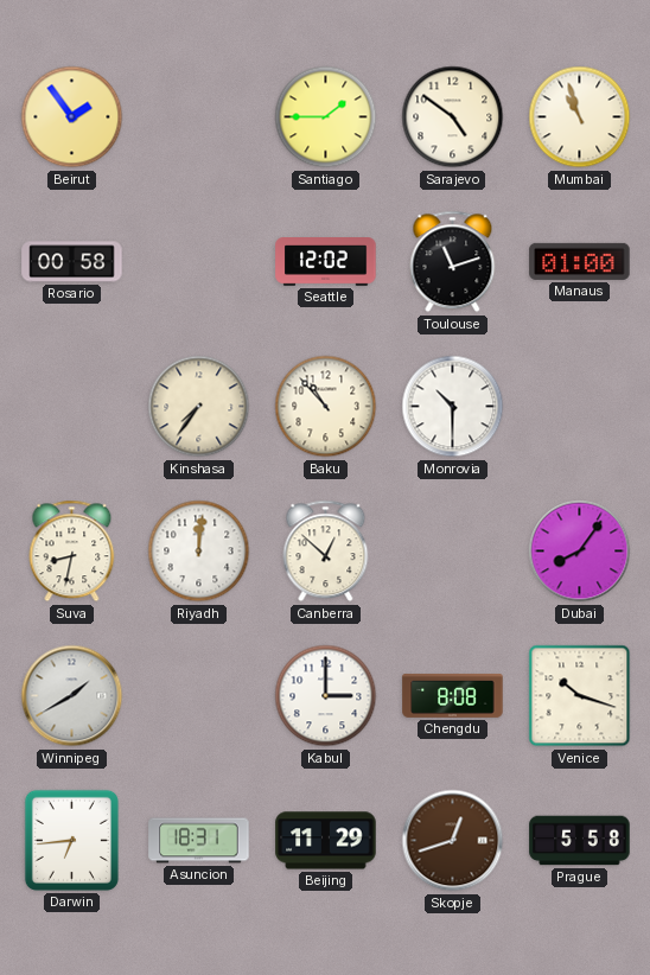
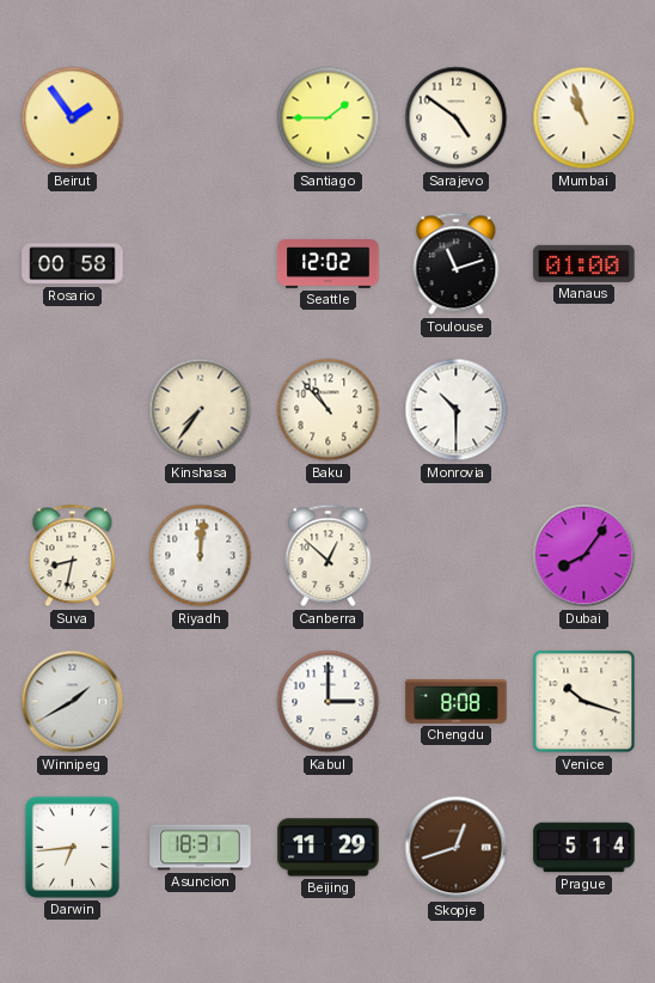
Prague: 5:58 -> 5:14 (584, 848)
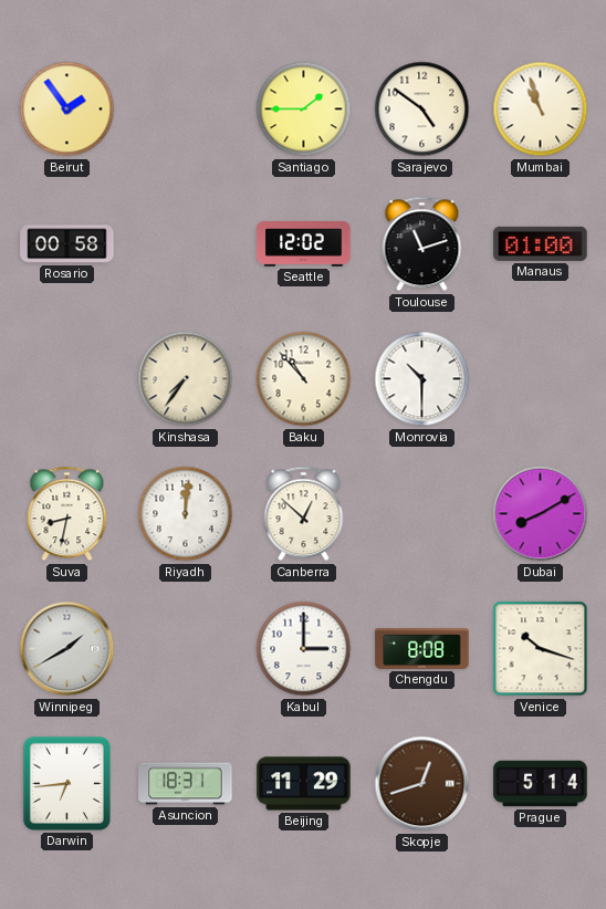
Dubai: 8:06 -> 8:10 (541, 514)
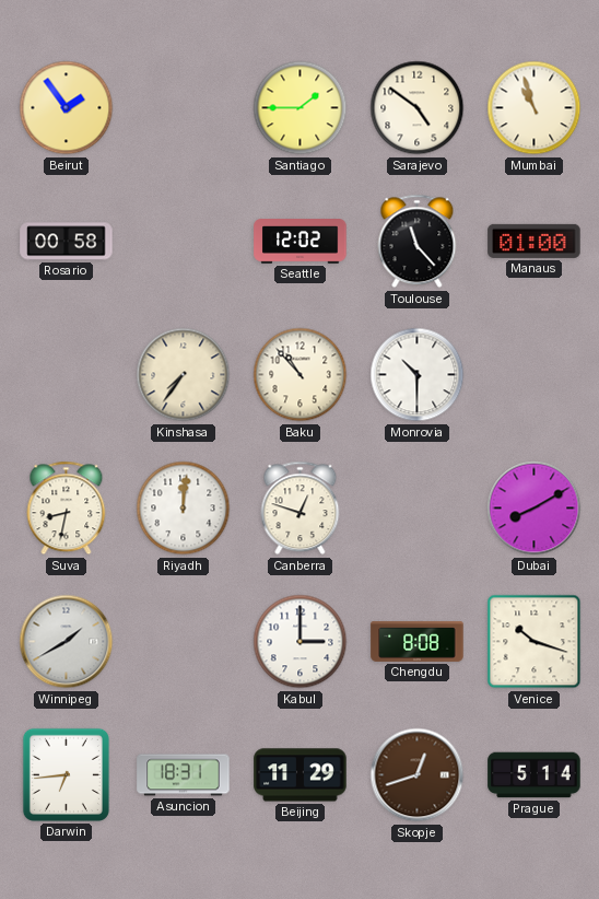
Toulouse: 11:12 -> 11:23 (418, 242)
Canberra: 12:52 -> 12:48 (301, 509)
